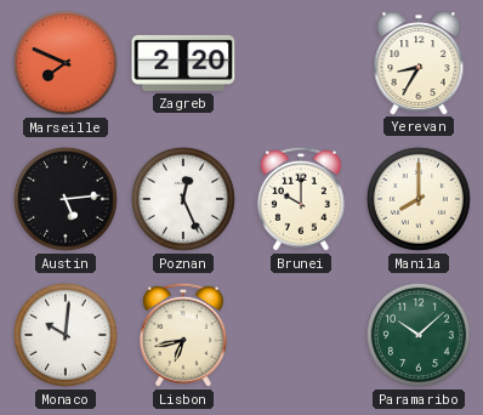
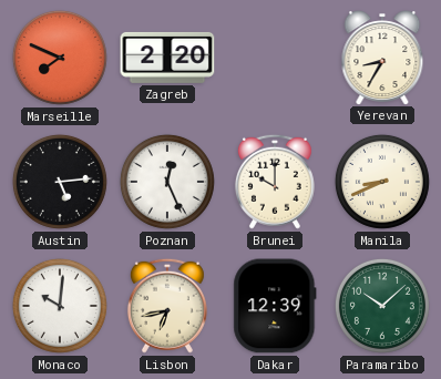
Manila: 8:00 -> 8:41 (382, 182)
Dakar: none -> 12:39 (275, 306)
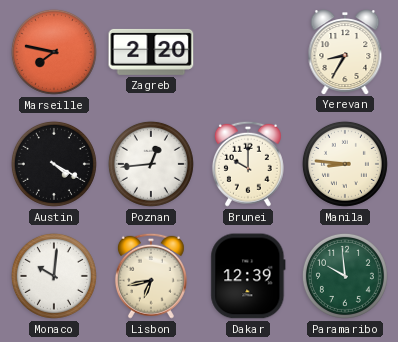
Marseille: 7:49 -> 7:47 (54, 52)
Austin: 5:14 -> 4:20 (54, 164)
Poznan: 12:26 -> 12:44 (151, 164)
Manila: 8:41 -> 8:46 (345, 164)
Paramaribo: 10:08 -> 9:59 (345, 276)
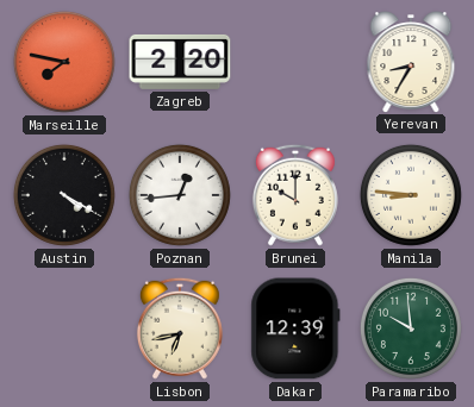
Monaco: 10:01 -> none (54, 276)
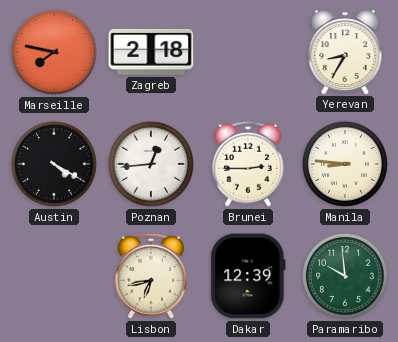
Zagreb: 2:20 -> 2:18 (151, 52)
Brunei: 10:00 -> 2:45 (248, 164)
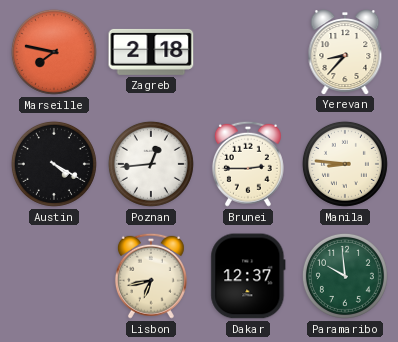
Yerevan: 8:35 -> 8:37 (345, 52)
Dakar: 12:39 -> 12:37 (248, 276)
